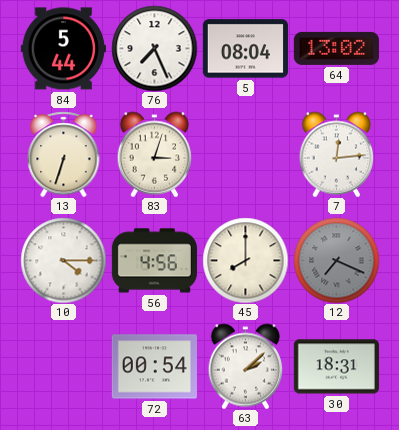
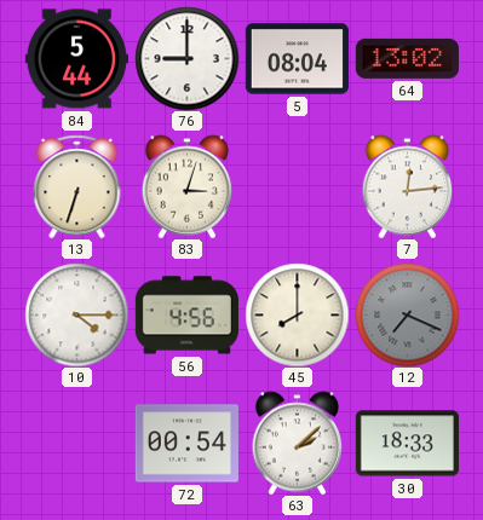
76: 7:26 -> 9:00 (186, 58)
30: 18:31 -> 18:33 (407, 444)
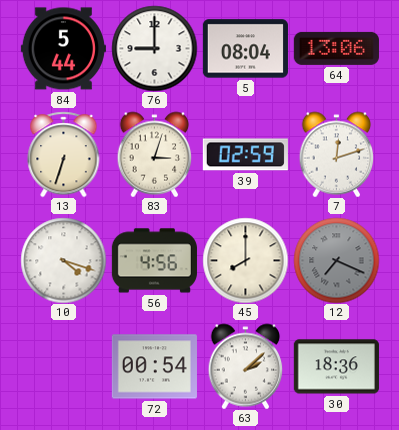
64: 13:02 -> 13:06 (336, 48)
39: none -> 02:59 (245, 155)
7: 12:14 -> 12:12 (337, 154)
10: 4:15 -> 4:18 (63, 260)
30: 18:33 -> 18:36 (336, 367)
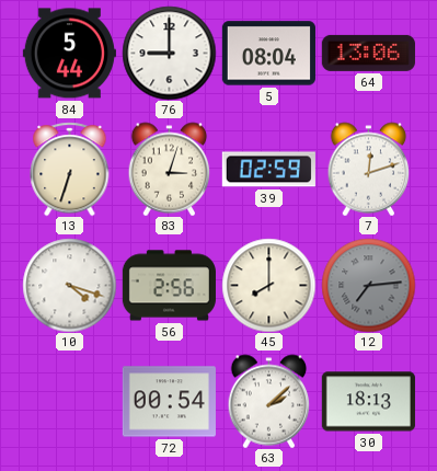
56: 4:56 -> 2:56 (169, 286)
12: 7:19 -> 7:14 (368, 285)
30: 18:36 -> 18:13 (368, 402)
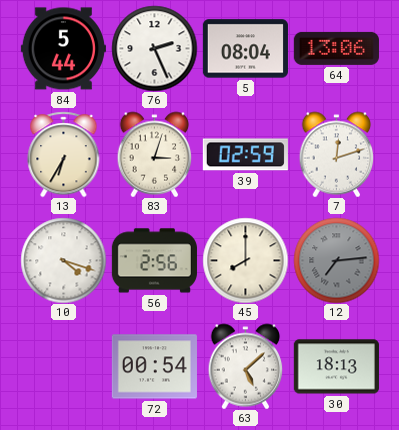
76: 9:00 -> 2:26 (154, 48)
13: 6:33 -> 6:35 (64, 154)
63: 2:08 -> 5:08 (246, 366)
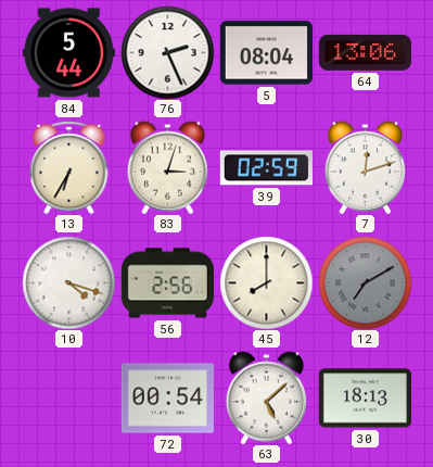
12: 7:14 -> 7:10 (365, 282)
